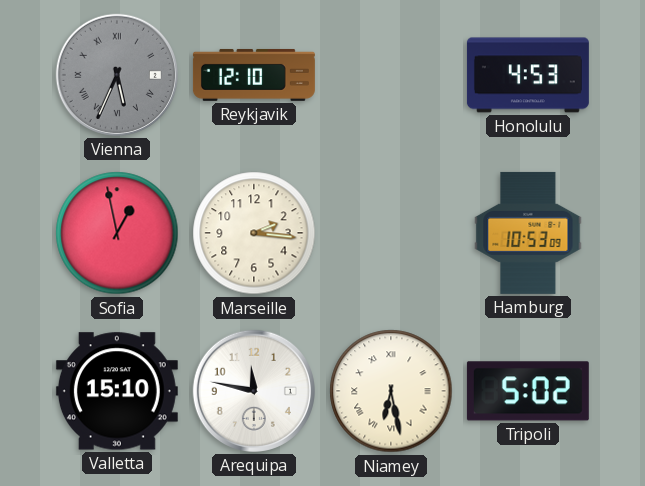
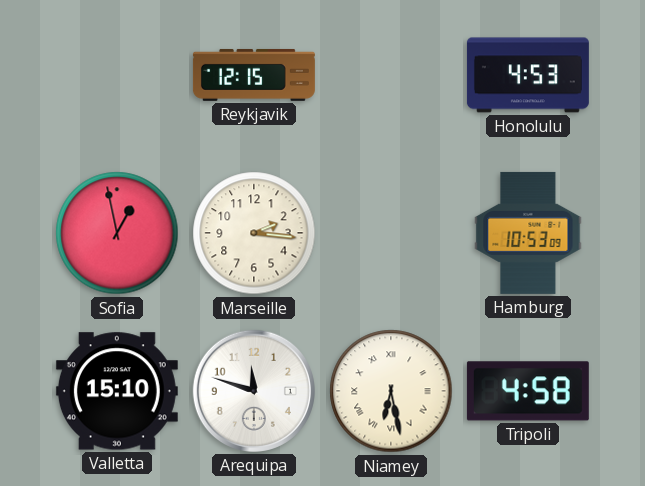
Vienna: 5:34 -> none (117, 75)
Reykjavik: 12:10 -> 12:15 (254, 75)
Arequipa: 11:47 -> 11:48 (254, 391)
Tripoli: 5:02 -> 4:58 (528, 391)
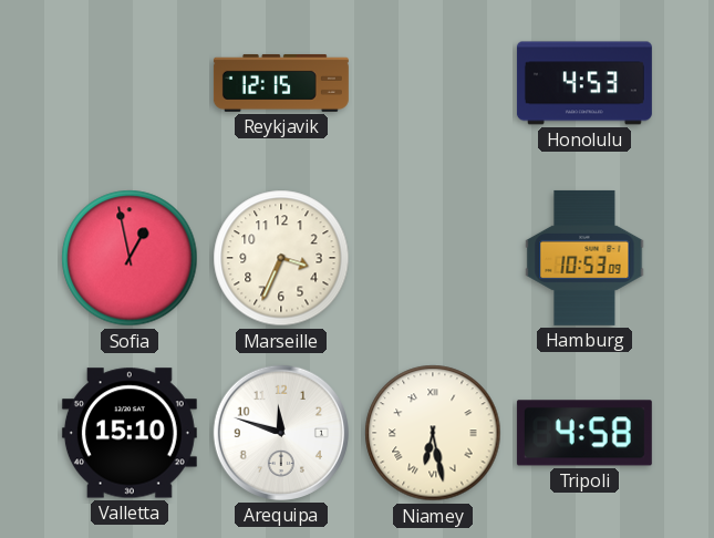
Marseille: 2:16 -> 3:34 (281, 258)
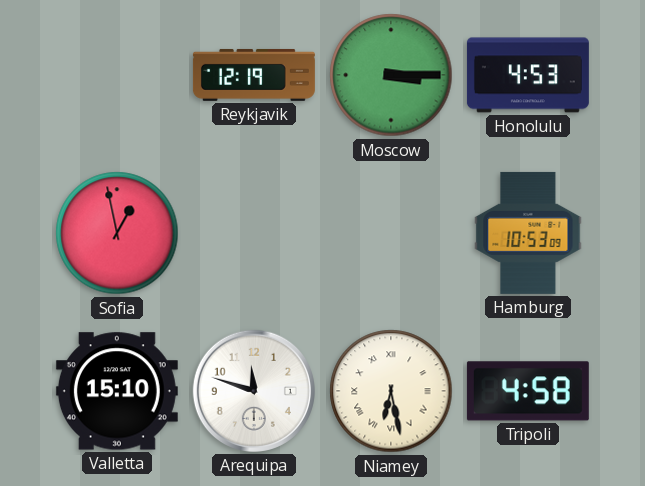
Reykjavik: 12:15 -> 12:19 (254, 75)
Moscow: none -> 3:15 (391, 75)
Marseille: 3:34 -> none (281, 258)
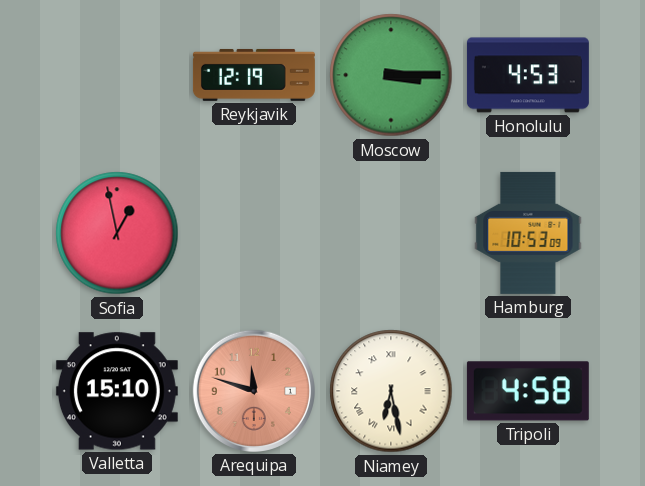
Arequipa dial: white -> salmon (254, 391)
